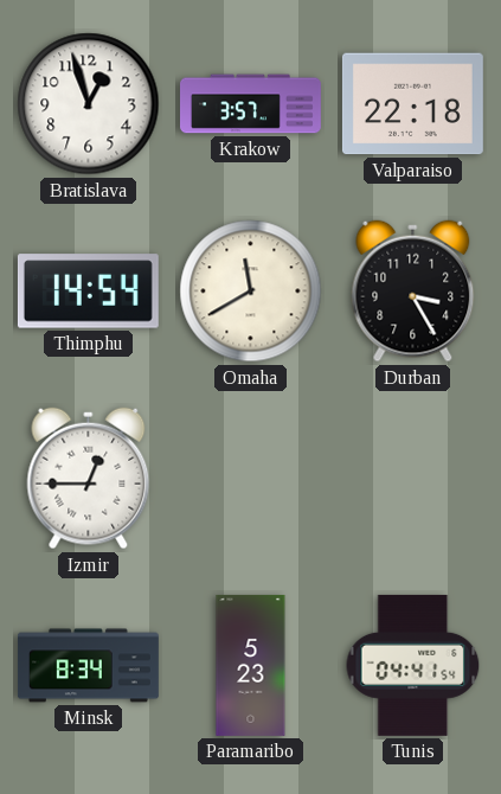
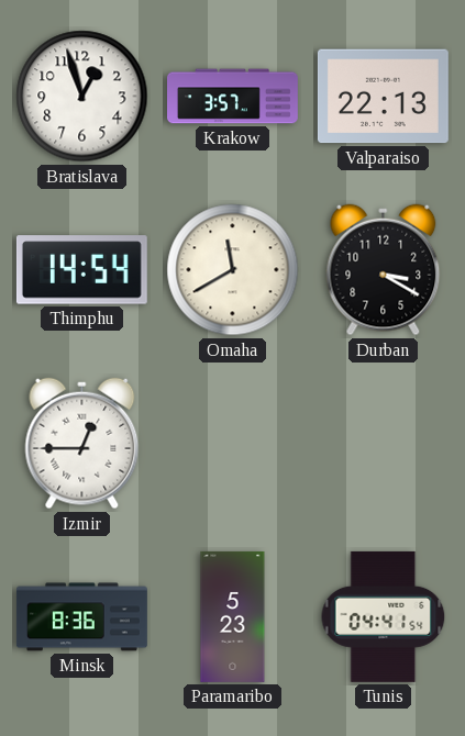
Valparaiso: 22:18 -> 22:13 (383, 97)
Durban: 3:25 -> 3:20 (384, 270)
Minsk: 8:34 -> 8:36 (81, 617)
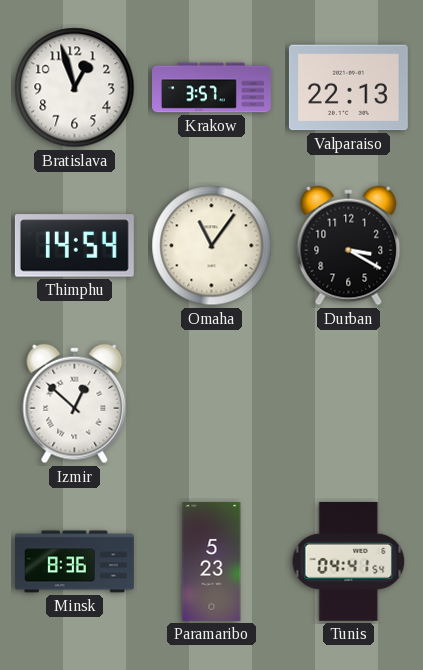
Omaha: 11:40 -> 11:06 (212, 246)
Izmir: 12:45 -> 12:52 (75, 404)
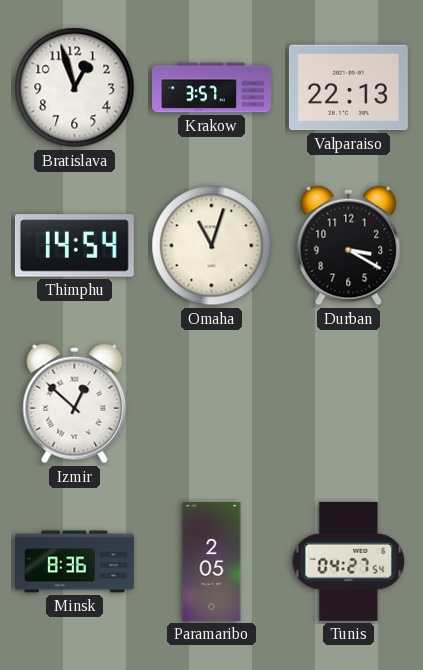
Omaha: 11:06 -> 11:03 (212, 246)
Paramaribo: 5:23 -> 2:05 (212, 561)
Tunis: 04:41 -> 04:27 (349, 561)
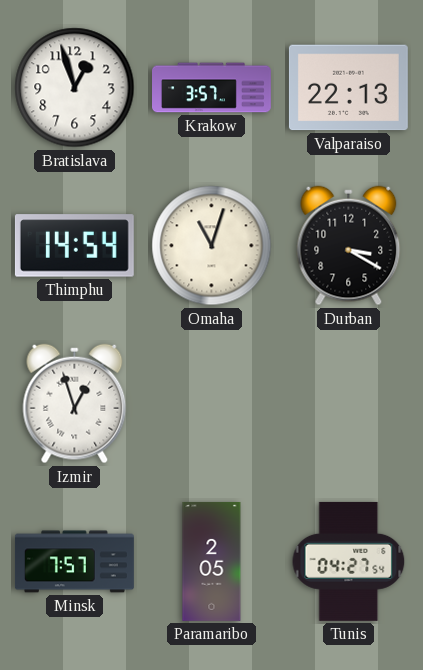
Izmir: 12:52 -> 12:57 (75, 404)
Minsk: 8:36 -> 7:57 (74, 562)
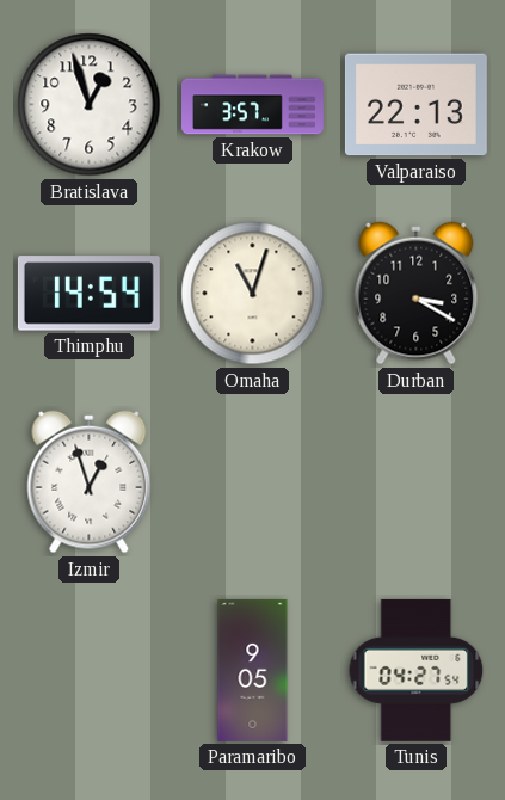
Minsk: 7:57 -> none (74, 562)
Paramaribo: 2:05 -> 9:05 (253, 670)
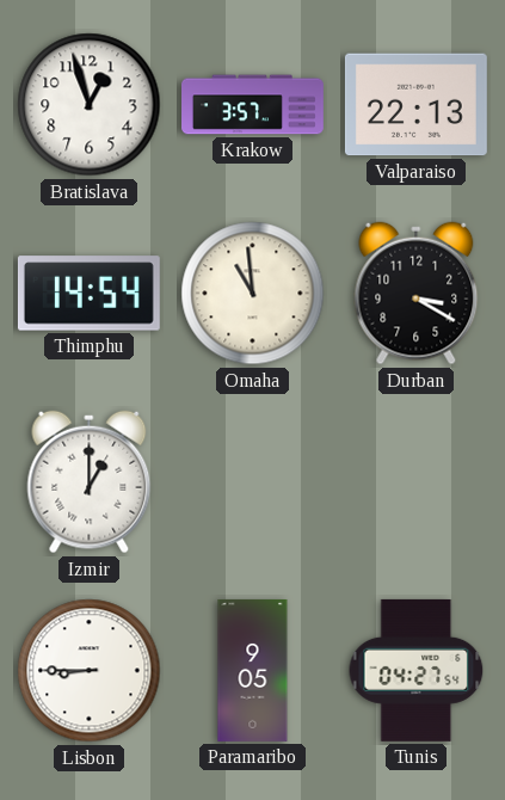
Omaha: 11:03 -> 10:59 (253, 294)
Izmir: 12:57 -> 1:00 (90, 482)
Lisbon: none -> 8:45 (90, 671)
